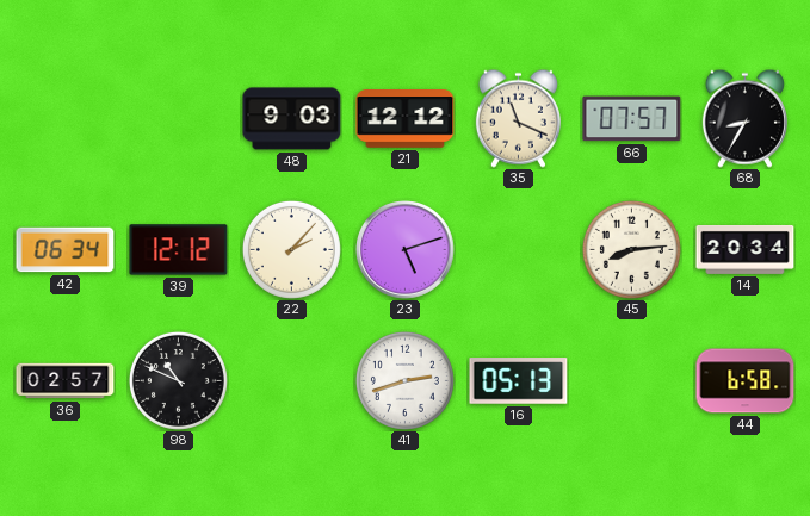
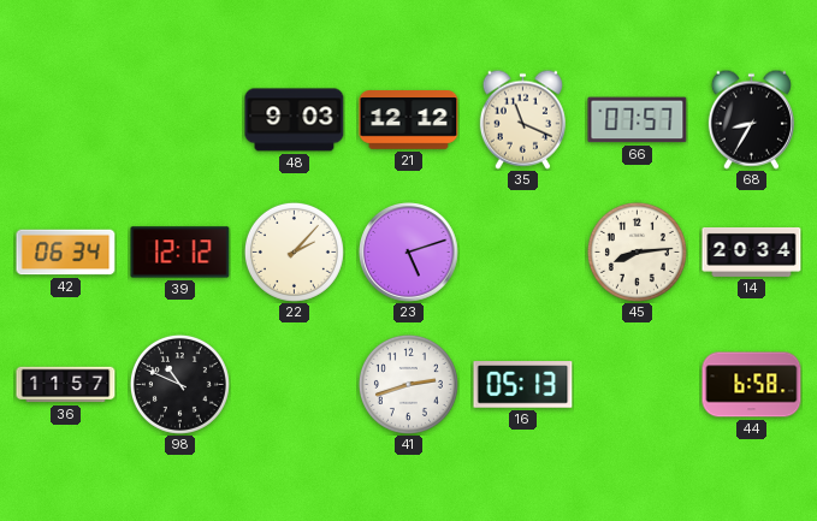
36: 02:57 -> 11:57 (66, 385)
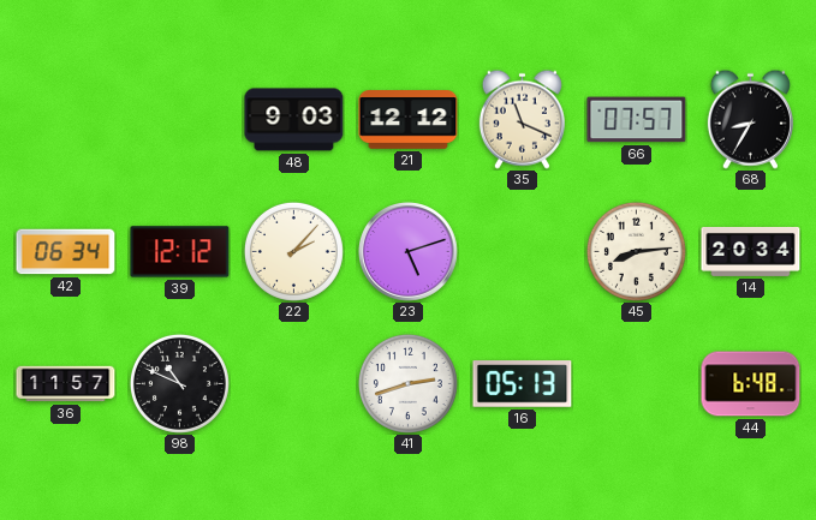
44: 6:58 -> 6:48 (751, 384)
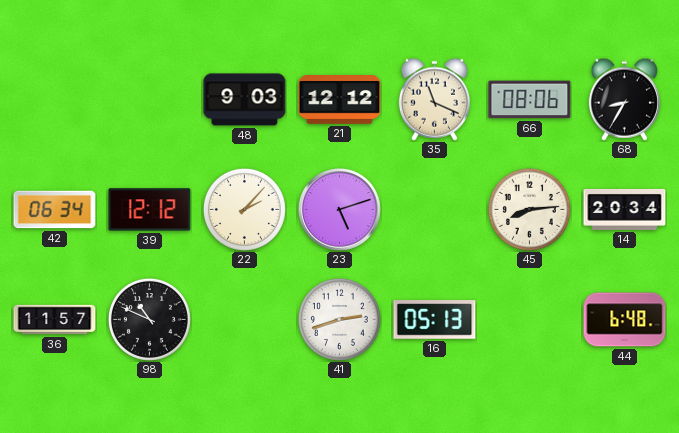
66: 07:57 -> 08:06 (530, 100)
